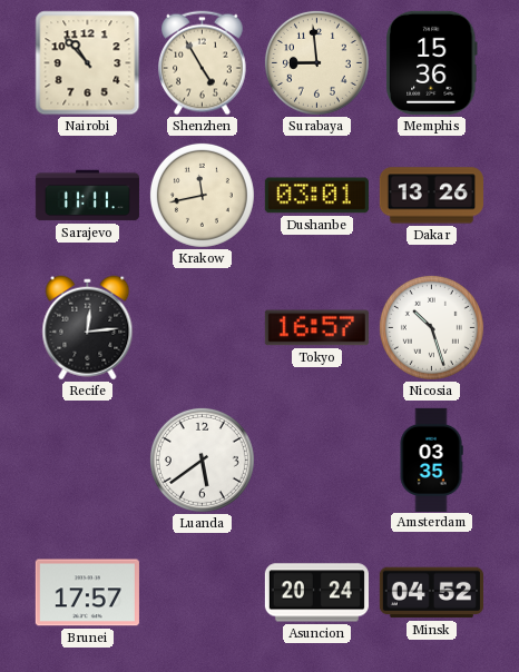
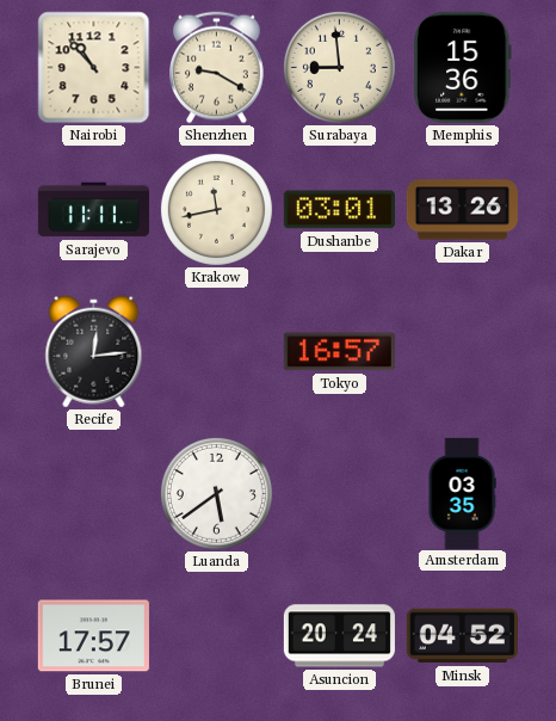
Shenzhen: 4:55 -> 9:20 (217, 68)
Nicosia: 10:27 -> none (431, 327)
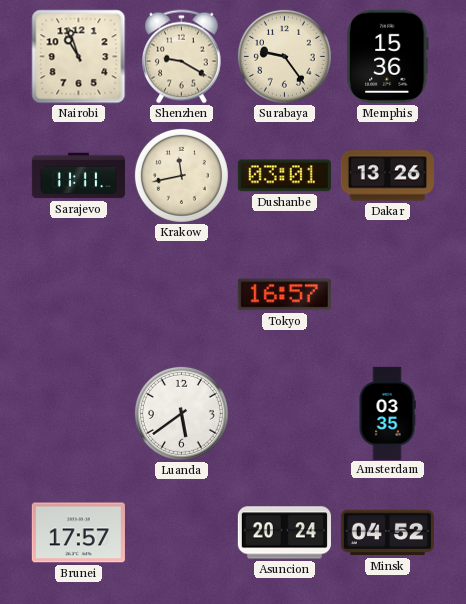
Nairobi: 10:53 -> 10:57 (79, 57)
Surabaya: 8:59 -> 9:24 (284, 56)
Recife: 12:14 -> none (94, 352)
